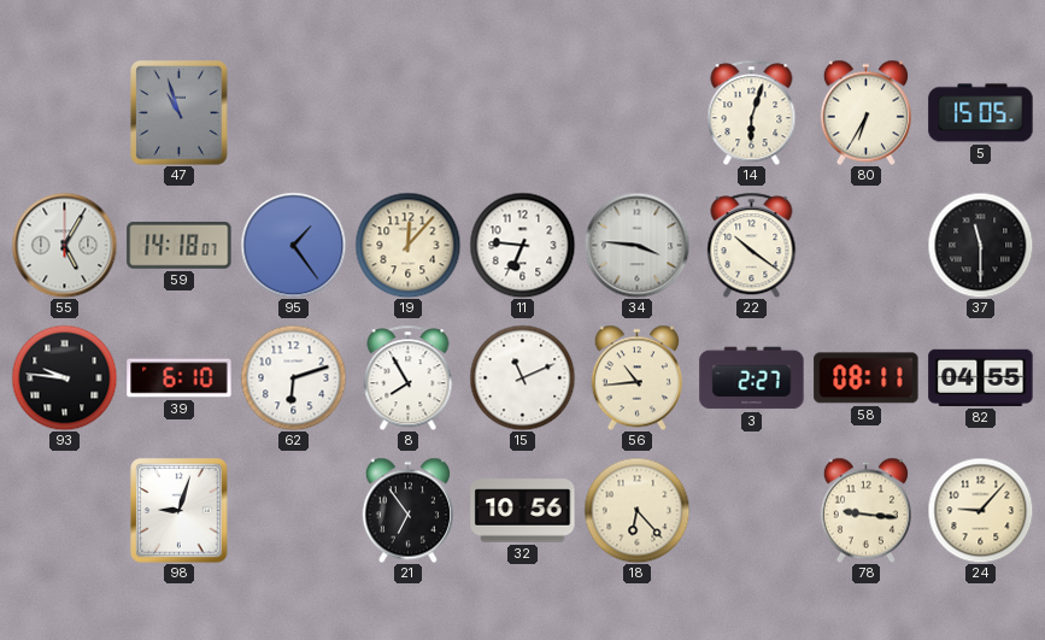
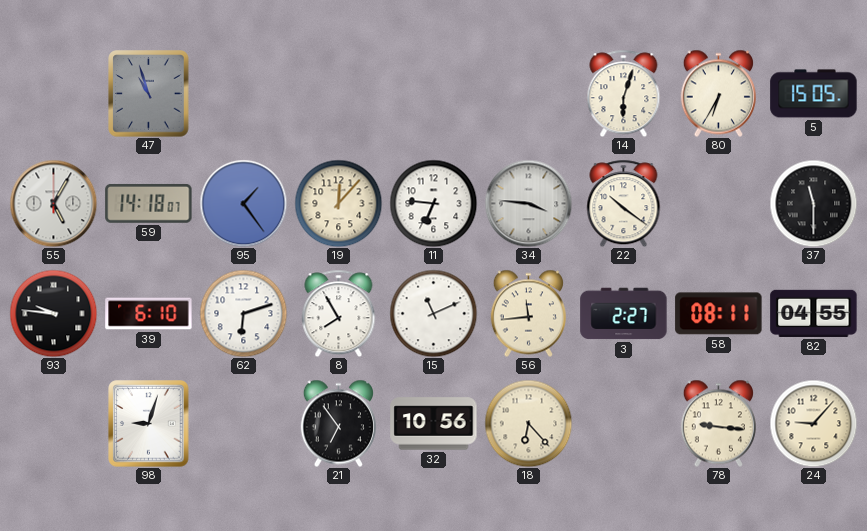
56: 10:44 -> 11:44 (528, 313)
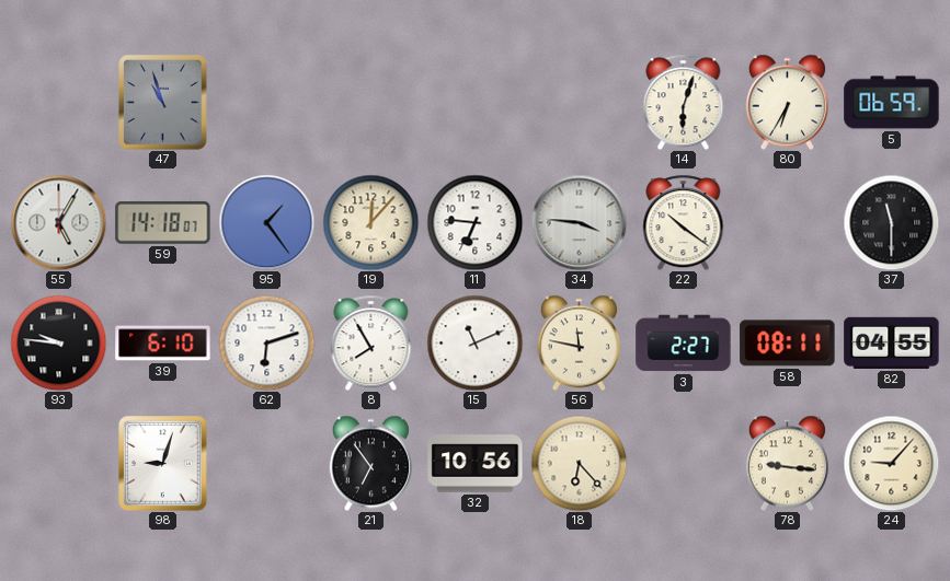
5: 15:05 -> 06:59 (892, 103)
56: 11:44 -> 11:47 (579, 342)
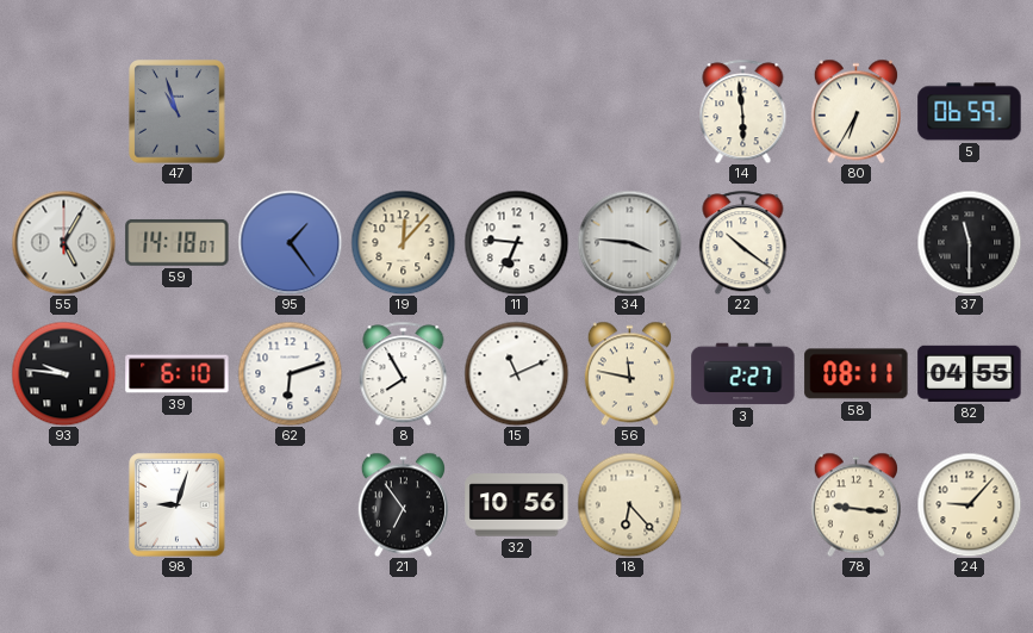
14: 6:03 -> 5:59 (743, 111)
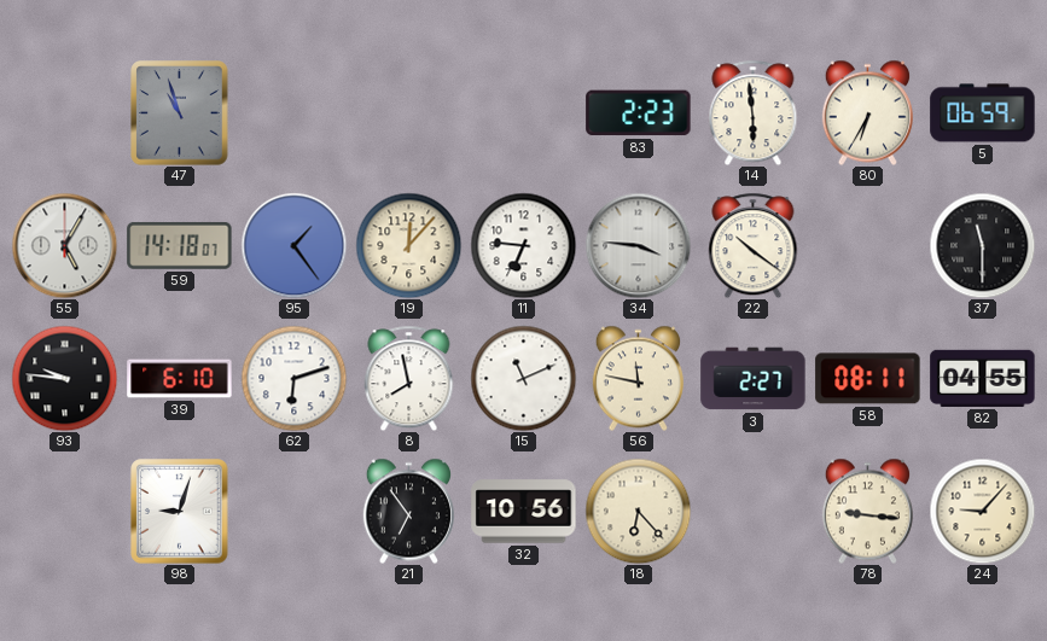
83: none -> 2:23 (639, 113)
8: 7:55 -> 7:58 (409, 378)
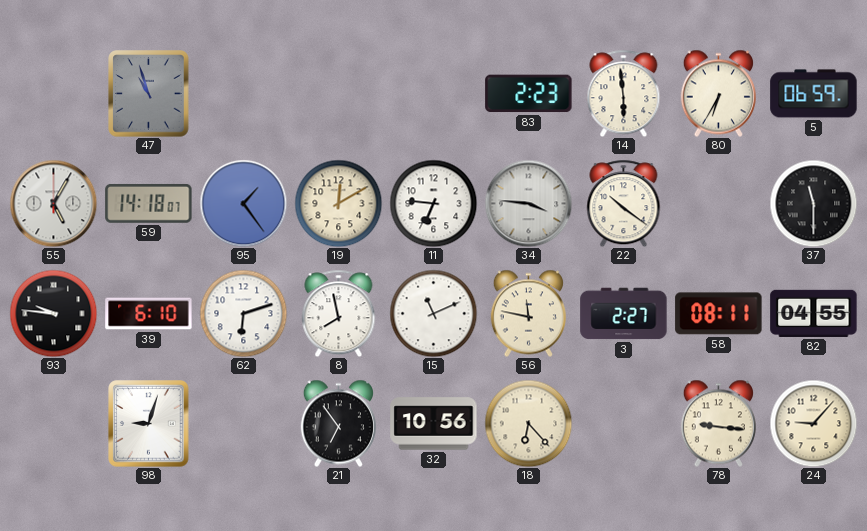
19: 12:07 -> 12:10 (338, 203)
